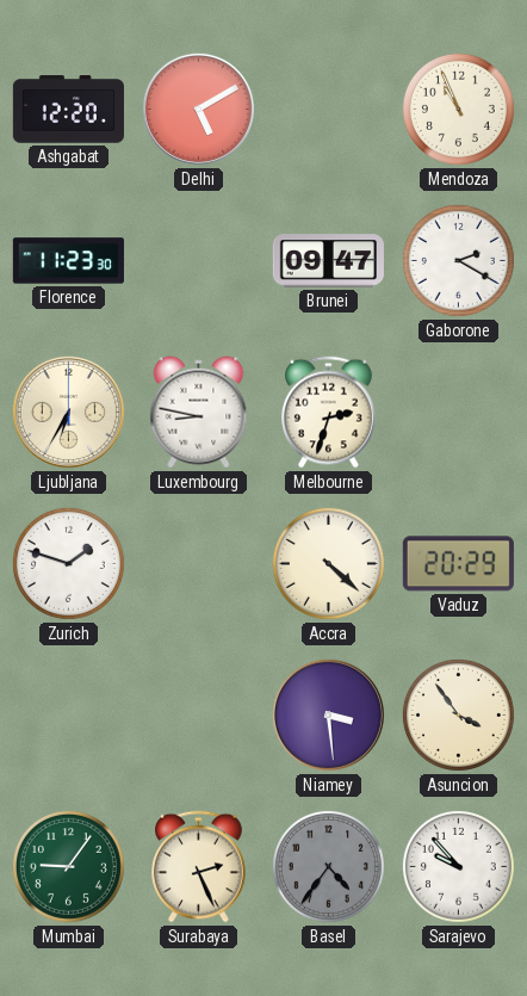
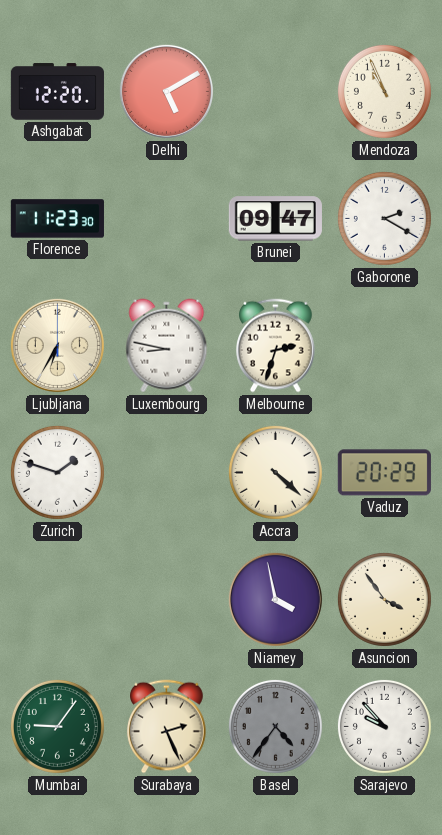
Niamey: 3:29 -> 3:58 (275, 599)
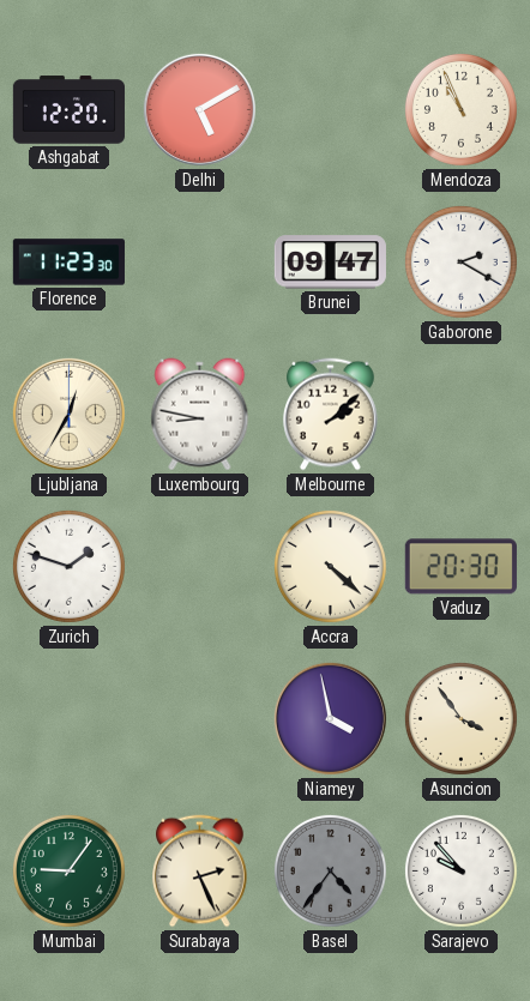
Ljubljana: 6:35 -> 12:35 (68, 414)
Melbourne: 2:33 -> 2:08 (331, 415)
Vaduz: 20:29 -> 20:30 (460, 567)
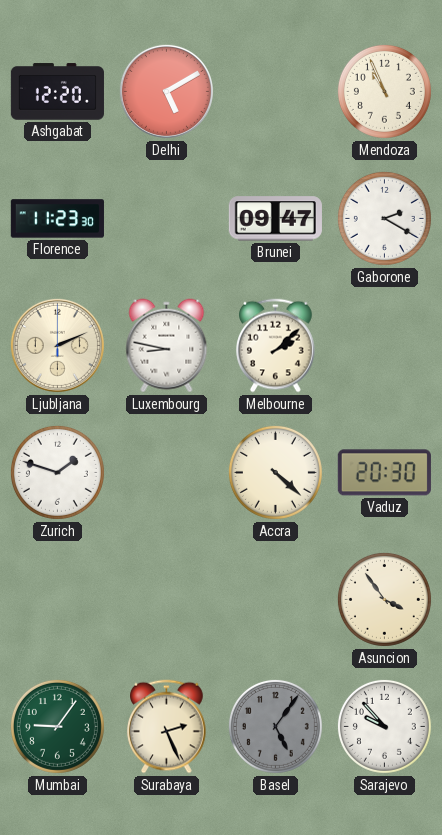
Ljubljana: 12:35 -> 2:11 (57, 345)
Niamey: 3:58 -> none (330, 718)
Basel: 4:36 -> 5:06 (275, 726)
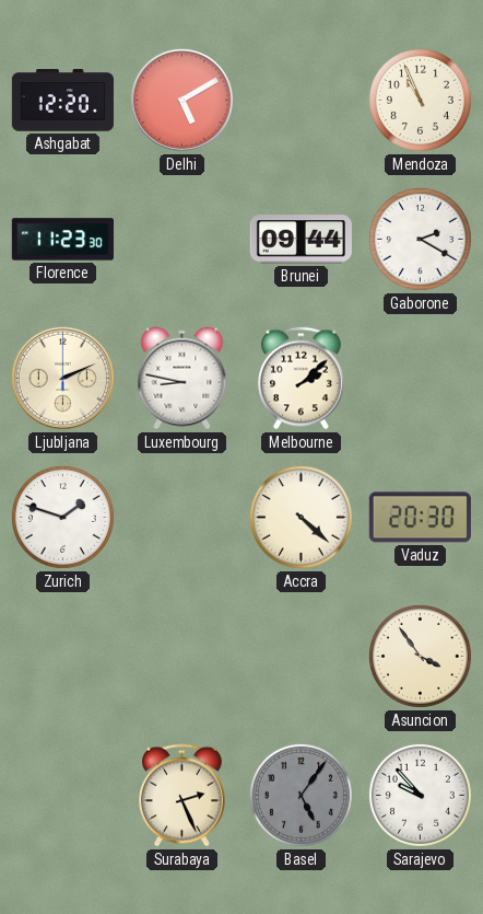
Brunei: 09:47 -> 09:44 (301, 240)
Mumbai: 9:06 -> none (57, 726)
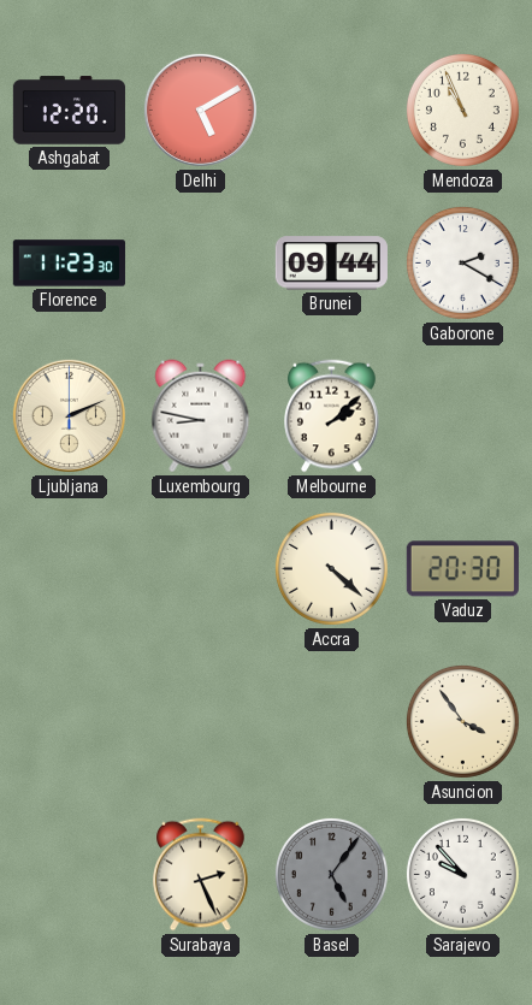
Zurich: 1:48 -> none (62, 517)
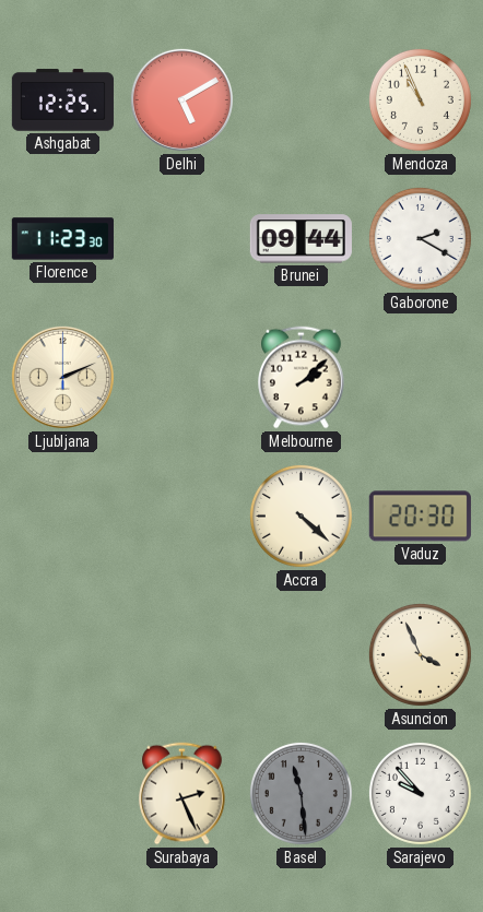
Ashgabat: 12:20 -> 12:25 (62, 100)
Luxembourg: 8:47 -> none (201, 416)
Asuncion: 3:54 -> 3:56 (420, 654)
Basel: 5:06 -> 11:29 (301, 793)
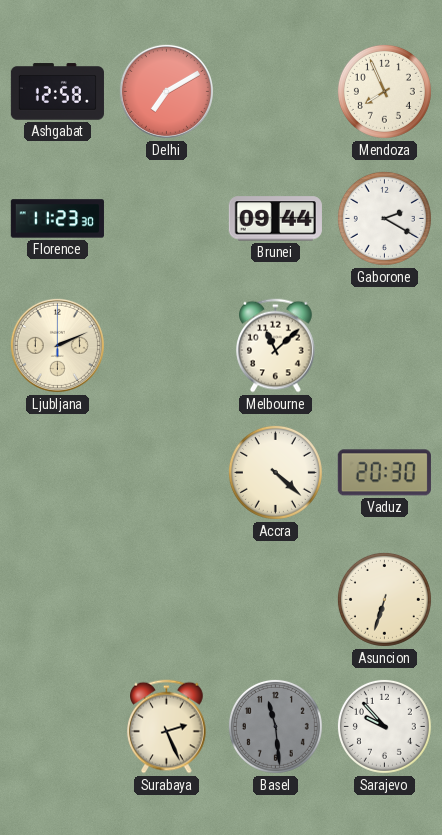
Ashgabat: 12:25 -> 12:58 (57, 92)
Delhi: 5:10 -> 7:10 (166, 91)
Mendoza: 10:56 -> 7:56 (384, 91)
Melbourne: 2:08 -> 11:08 (276, 346)
Asuncion: 3:56 -> 6:33 (384, 599)
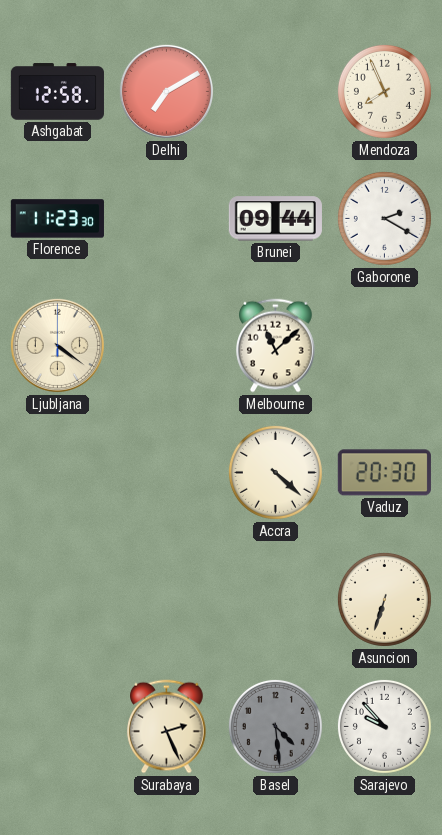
Ljubljana: 2:11 -> 4:21 (57, 345)
Basel: 11:29 -> 4:29 (275, 726)
